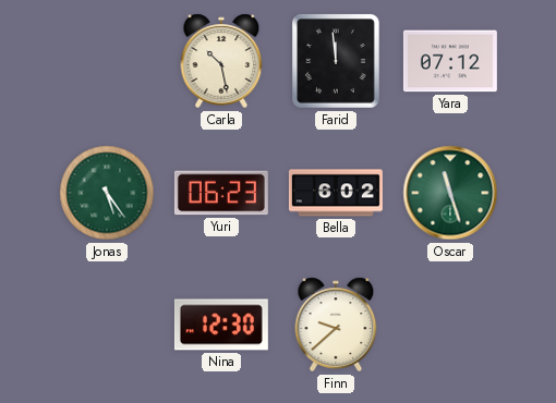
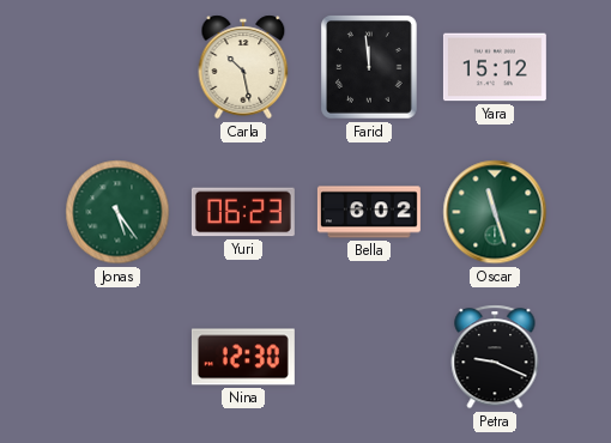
Yara: 07:12 -> 15:12 (495, 67)
Finn: 9:38 -> none (336, 325)
Petra: none -> 9:19 (495, 357)
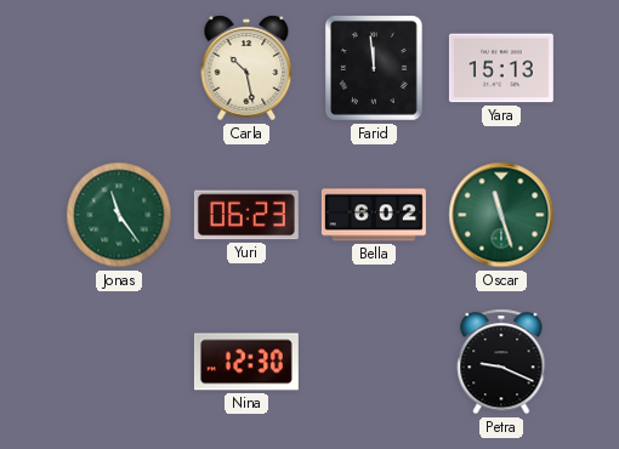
Yara: 15:12 -> 15:13 (501, 68)
Jonas: 5:24 -> 11:24 (119, 215)
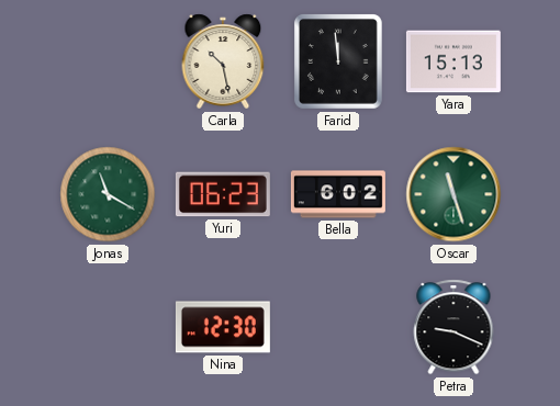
Jonas: 11:24 -> 11:20 (108, 194)
